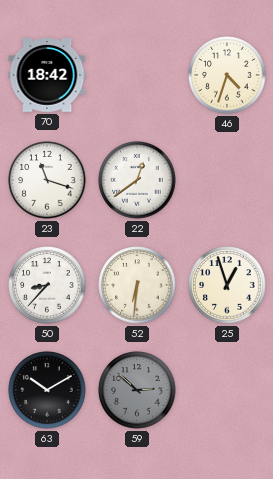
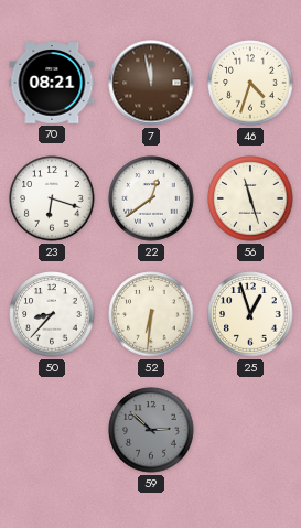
70: 18:42 -> 08:21 (52, 83)
7: none -> 11:58 (151, 83)
23: 11:18 -> 6:18 (52, 198)
56: none -> 11:27 (250, 198)
63: 10:10 -> none (47, 390)
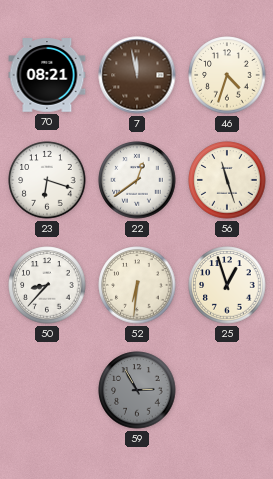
59: 2:52 -> 2:55 (137, 390)
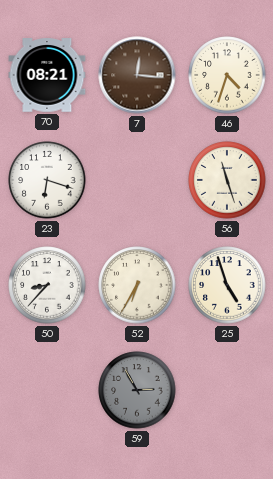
7: 11:58 -> 12:16 (137, 75)
22: 12:39 -> none (137, 180)
52: 6:31 -> 6:35 (137, 285)
25: 12:57 -> 4:57 (227, 285)
